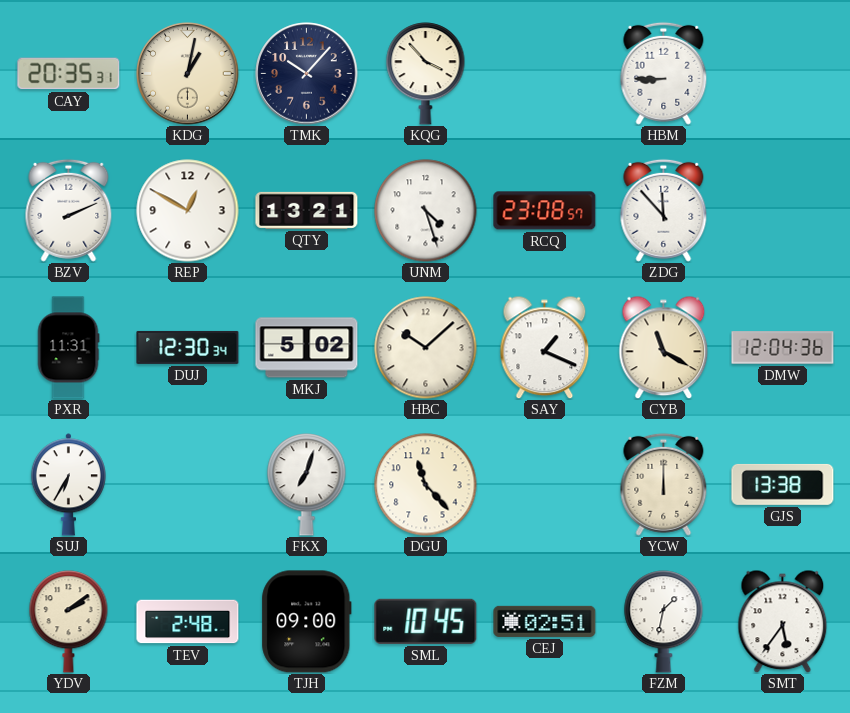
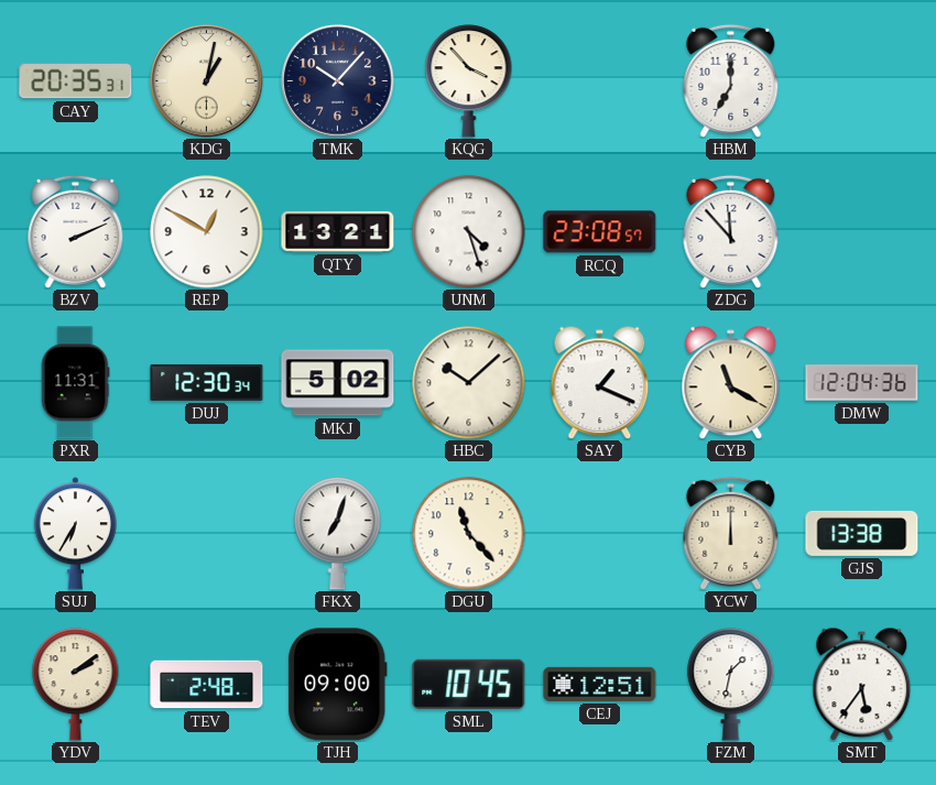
HBM: 8:45 -> 7:00 (731, 80)
CEJ: 02:51 -> 12:51 (600, 684)
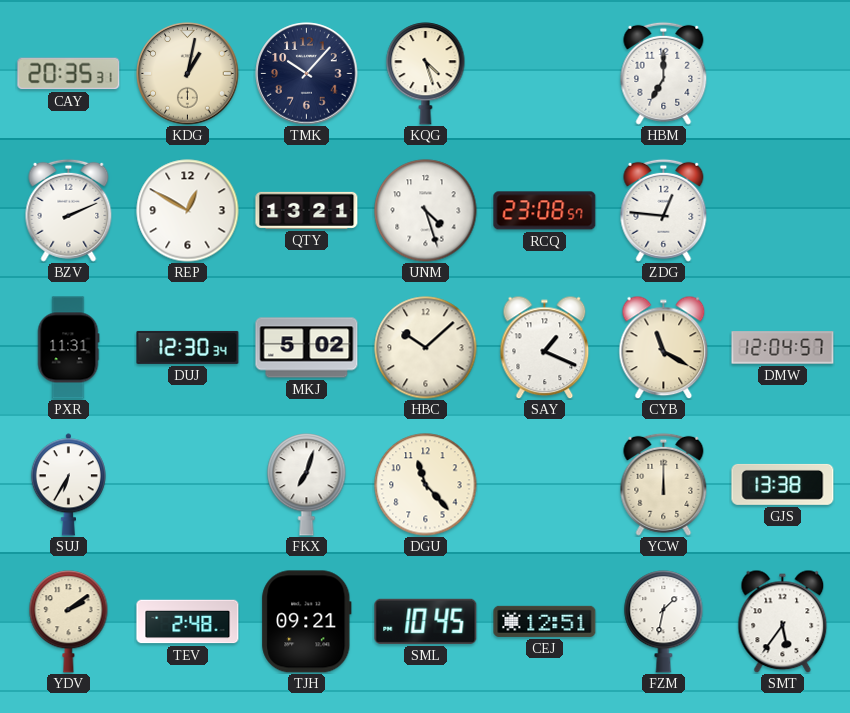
KQG: 3:53 -> 4:27 (426, 74)
ZDG: 11:53 -> 12:46 (664, 210)
DMW: 12:04:36 -> 12:04:57 (783, 348)
TJH: 09:00 -> 09:21 (307, 622)
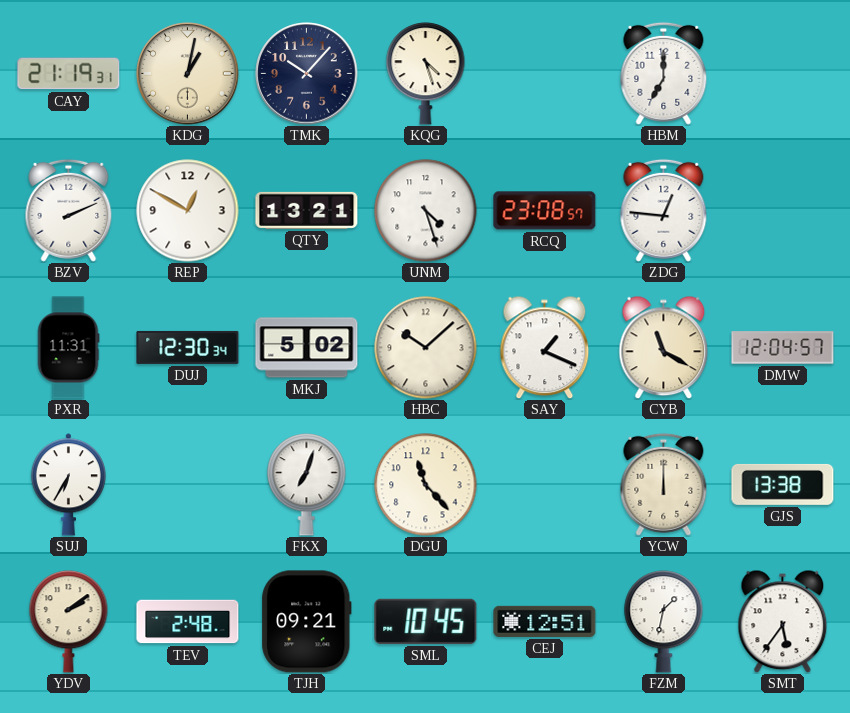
CAY: 20:35 -> 21:19 (69, 74)
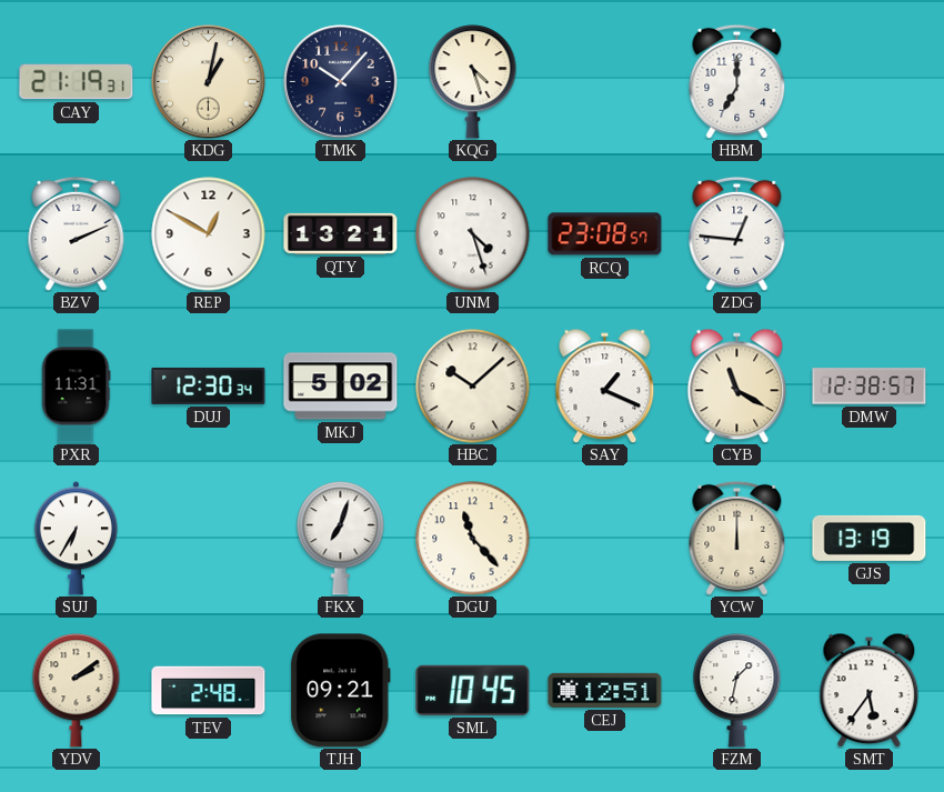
DMW: 12:04 -> 12:38 (870, 387)
GJS: 13:38 -> 13:19 (870, 538)
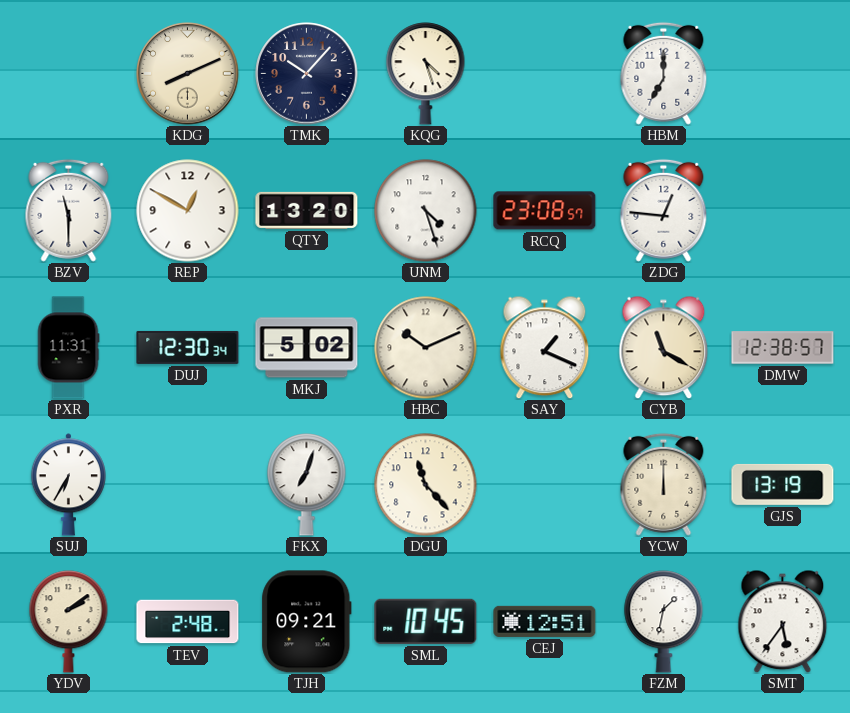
CAY: 21:19 -> none (77, 82)
KDG: 1:02 -> 8:11 (188, 74)
BZV: 2:11 -> 11:30 (69, 210)
QTY: 13:21 -> 13:20 (307, 210)
HBC: 10:08 -> 10:11 (426, 348)
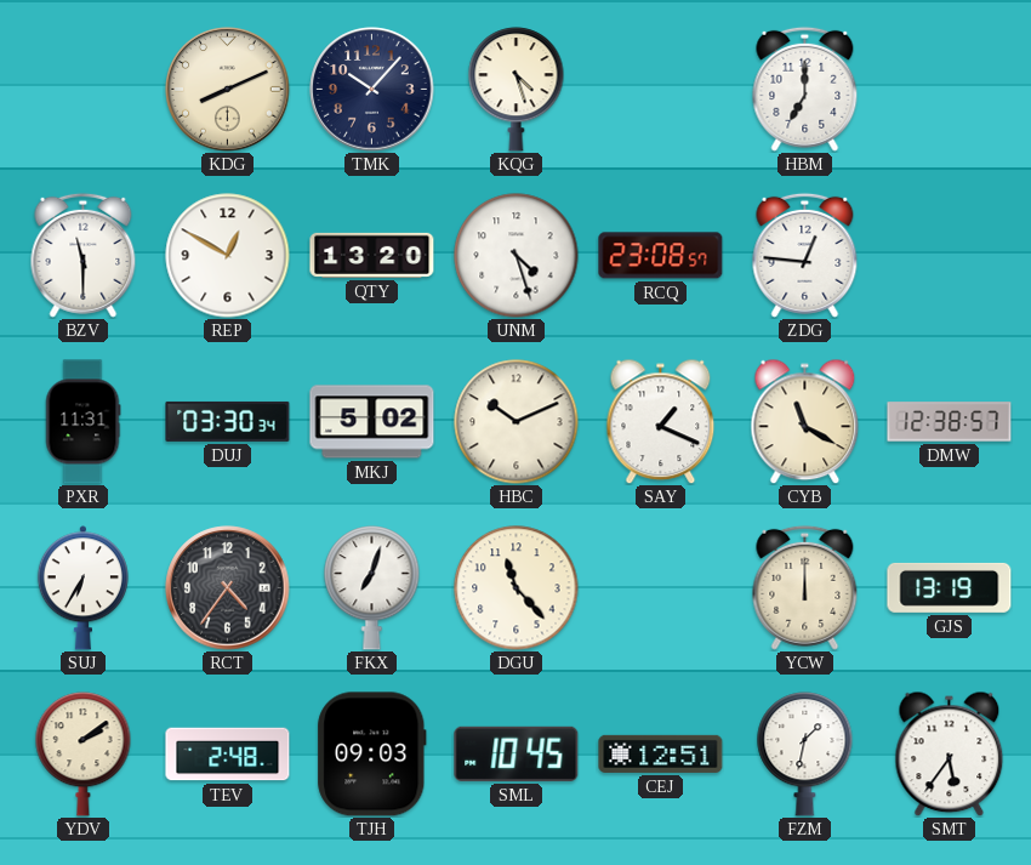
DUJ: 12:30 -> 03:30 (228, 421)
RCT: none -> 4:36 (228, 588)
TJH: 09:21 -> 09:03 (372, 755)
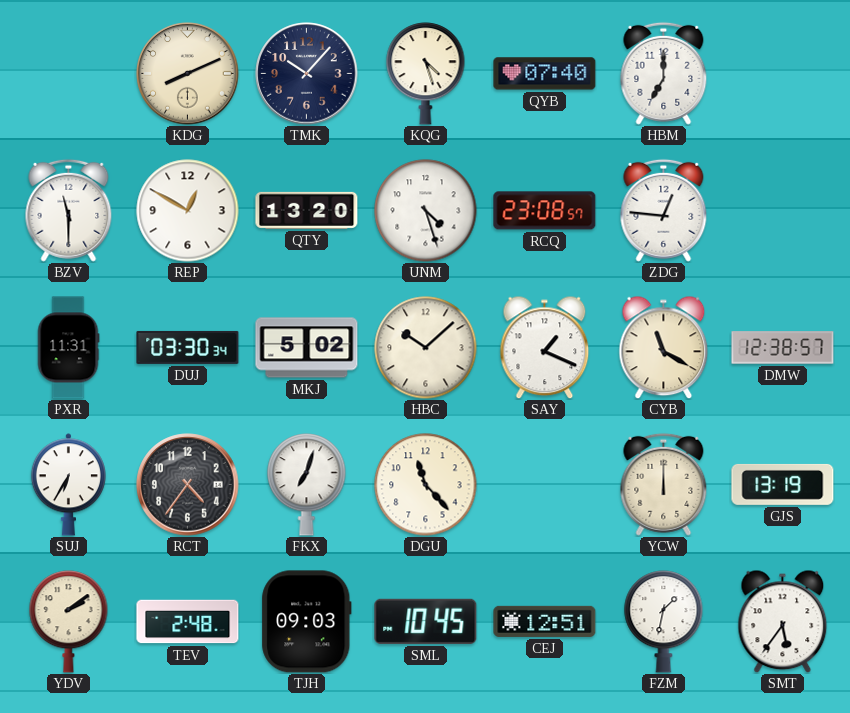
QYB: none -> 07:40 (545, 74)
HBC: 10:11 -> 10:08 (426, 348)
